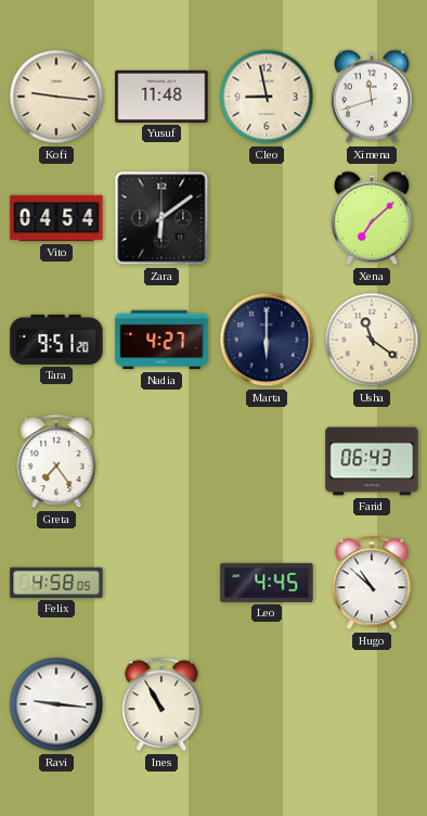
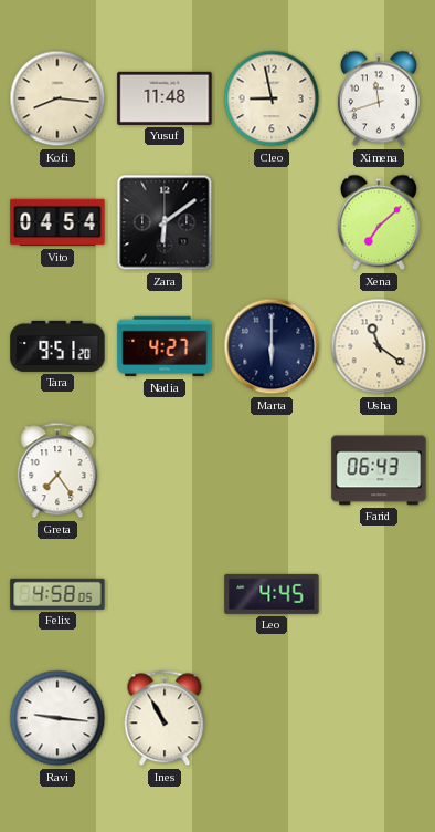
Kofi: 9:16 -> 8:16 (57, 98)
Hugo: 10:52 -> none (372, 583)
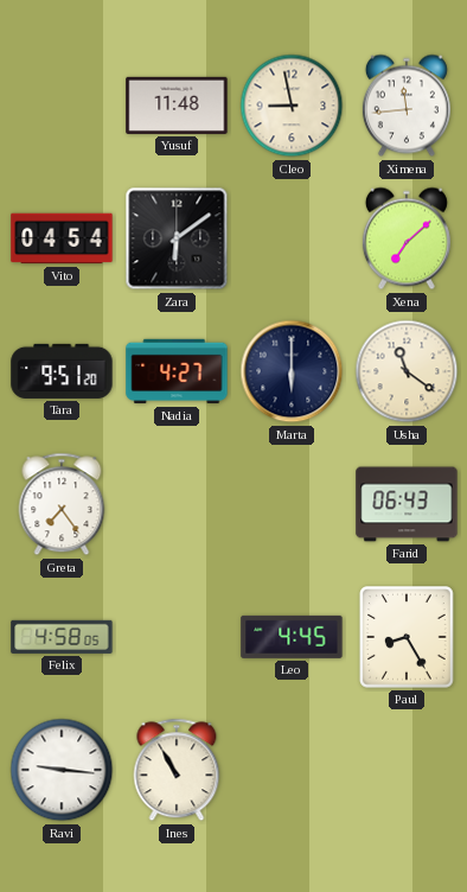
Kofi: 8:16 -> none (57, 98)
Ximena: 11:42 -> 11:44 (407, 106)
Paul: none -> 8:25 (408, 638)
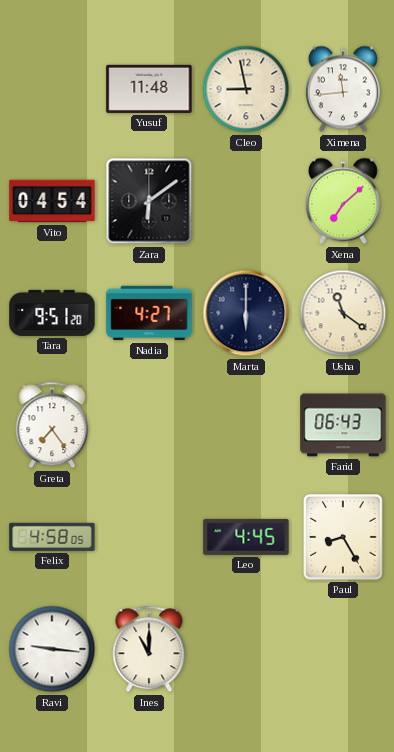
Ines: 10:55 -> 11:00 (149, 649)
